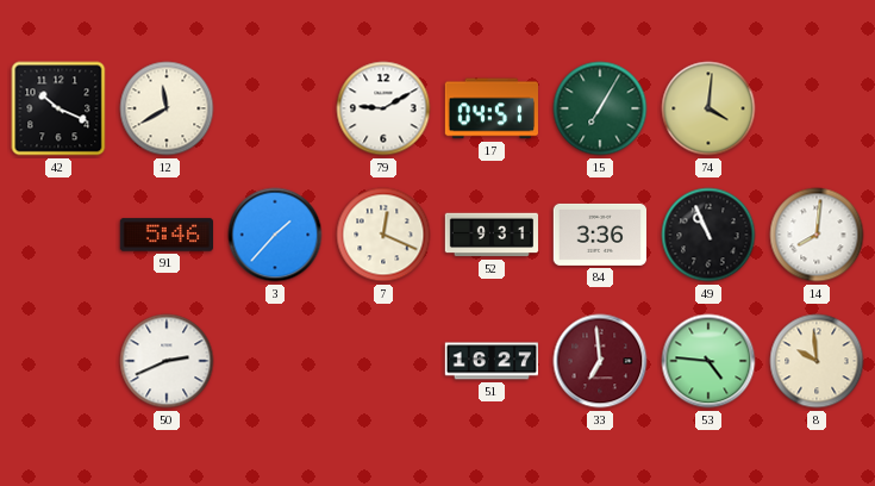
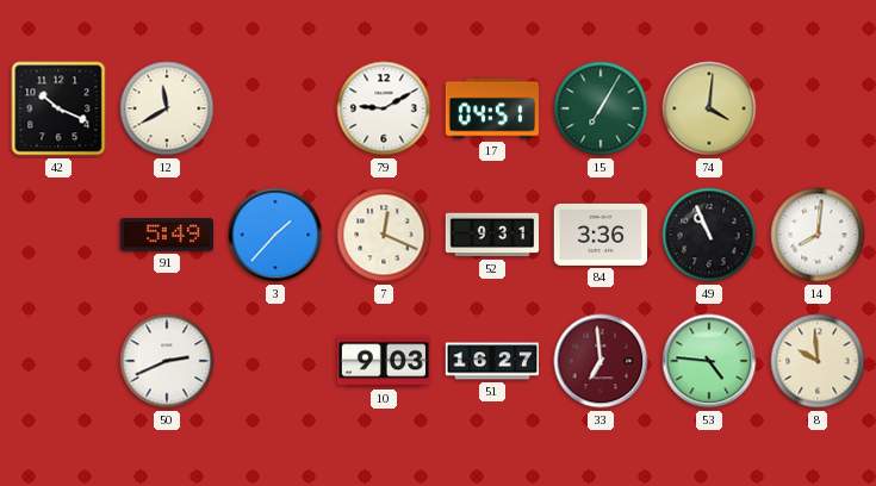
91: 5:46 -> 5:49 (166, 235)
10: none -> 9:03 (384, 361)
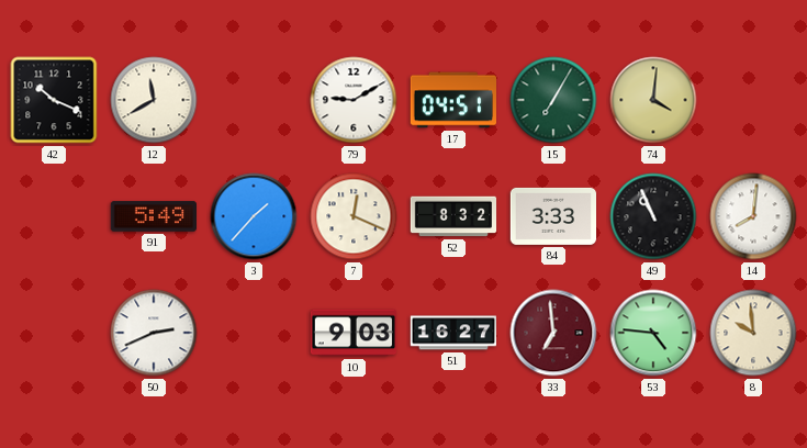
52: 9:31 -> 8:32 (453, 216)
84: 3:36 -> 3:33 (552, 216)
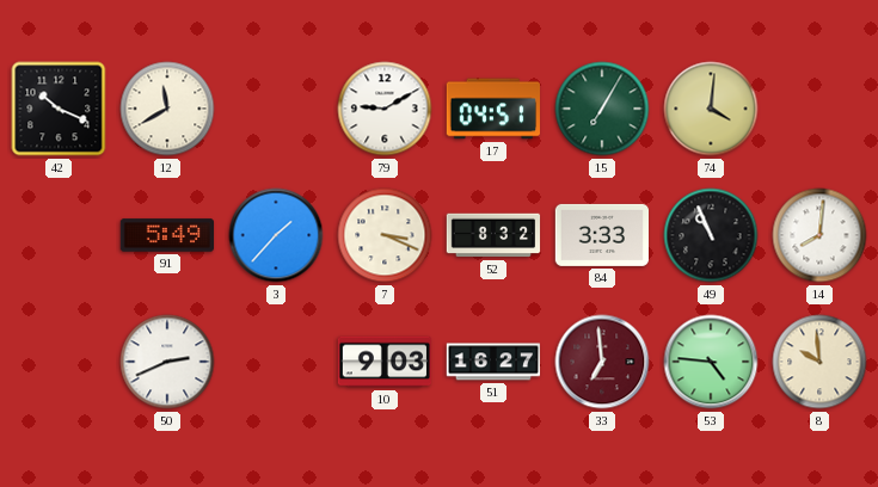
7: 12:19 -> 3:19 (385, 235)
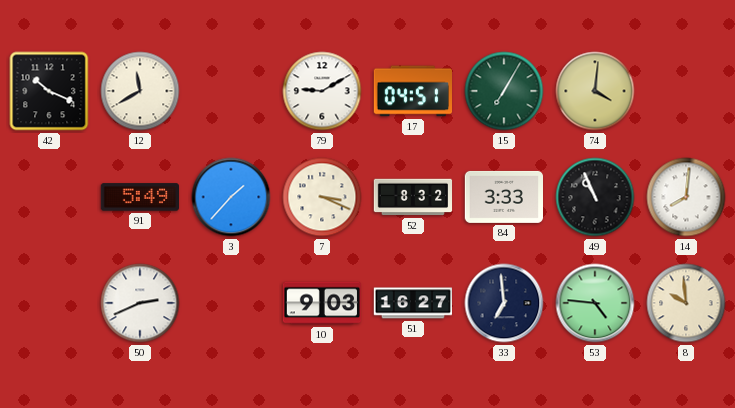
33 dial: burgundy -> navy (504, 303)
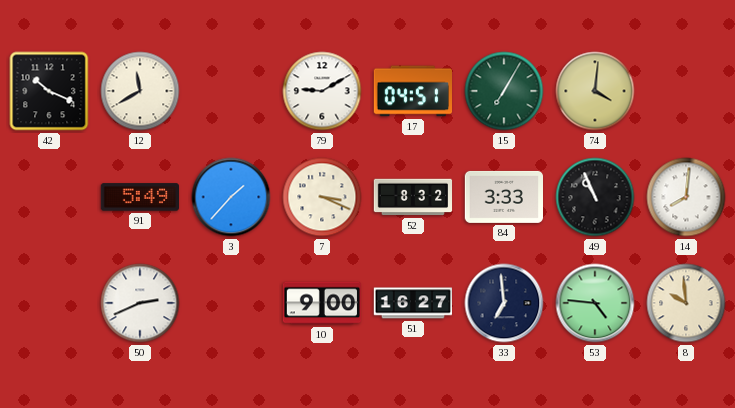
10: 9:03 -> 9:00 (322, 303)
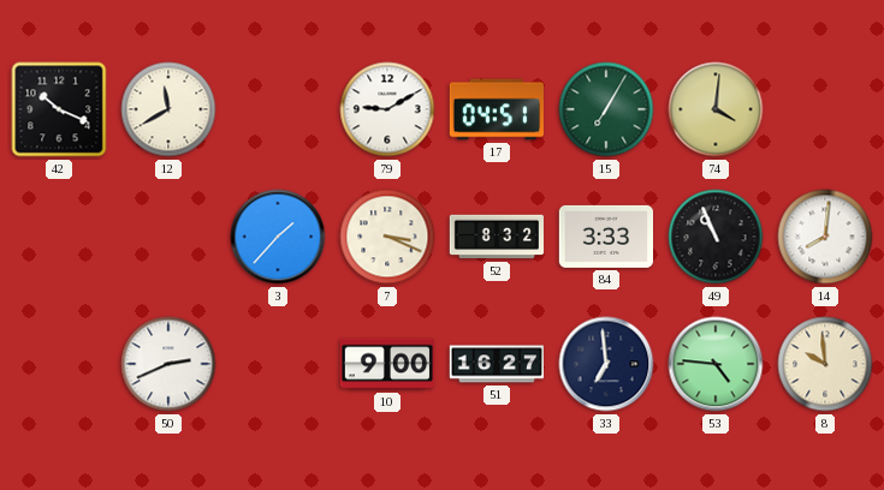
91: 5:49 -> none (139, 197)
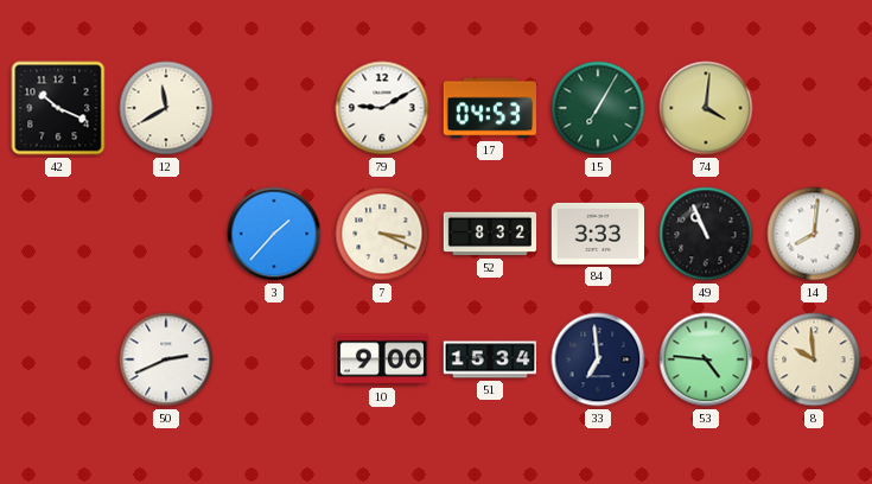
17: 04:51 -> 04:53 (489, 108)
51: 16:27 -> 15:34 (489, 359)
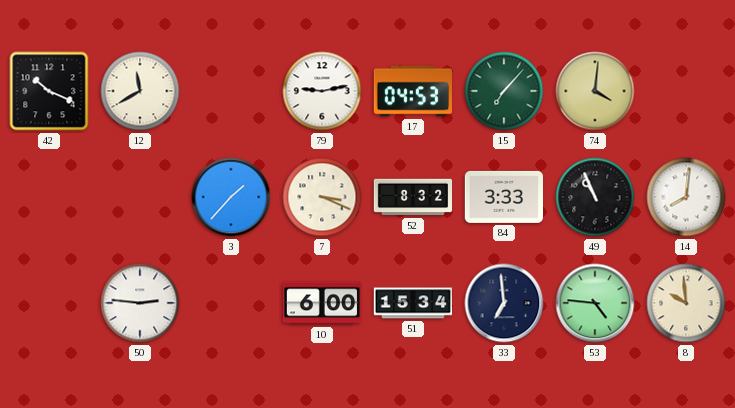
79: 9:10 -> 9:13 (322, 91)
15: 7:05 -> 7:07 (504, 91)
50: 2:41 -> 2:46 (140, 303)
10: 9:00 -> 6:00 (322, 303)
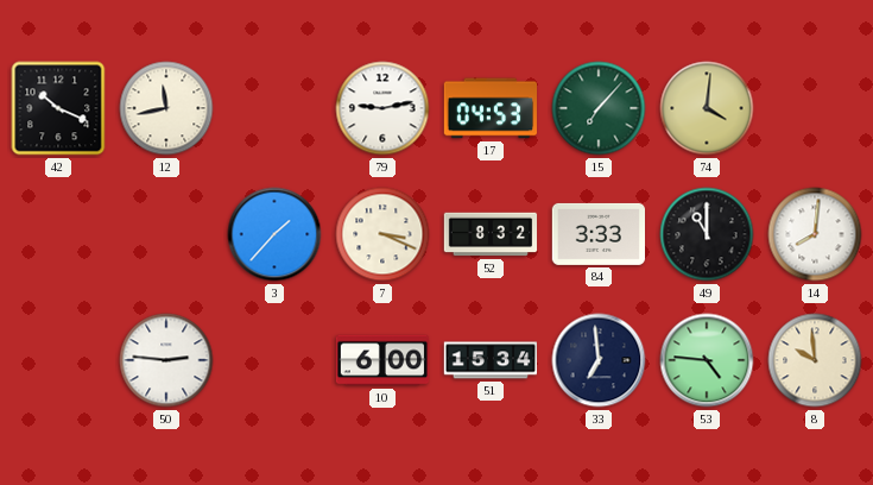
12: 11:40 -> 11:43 (166, 108)
49: 10:56 -> 11:00 (707, 234)
